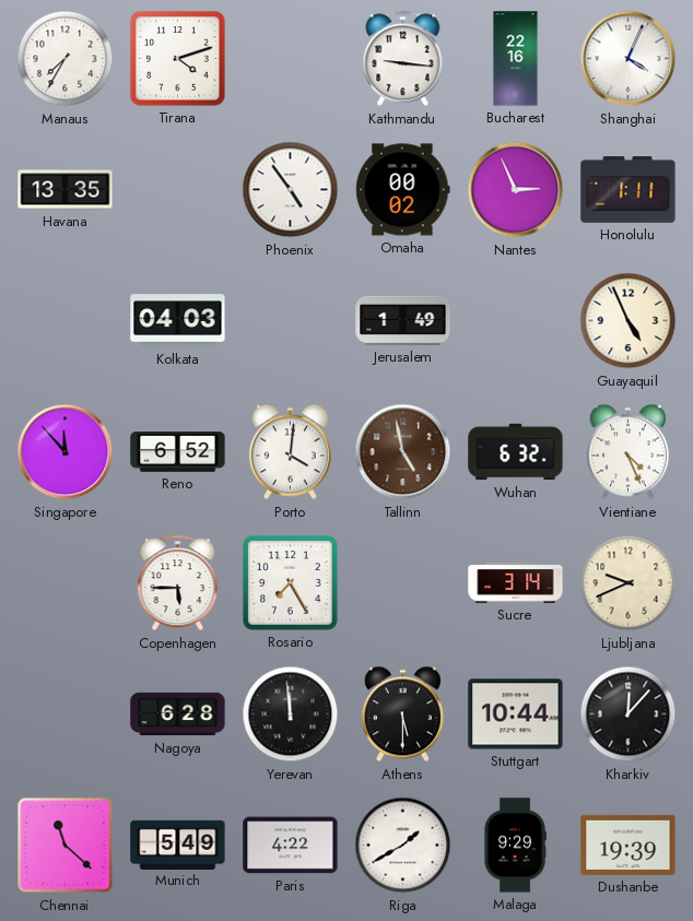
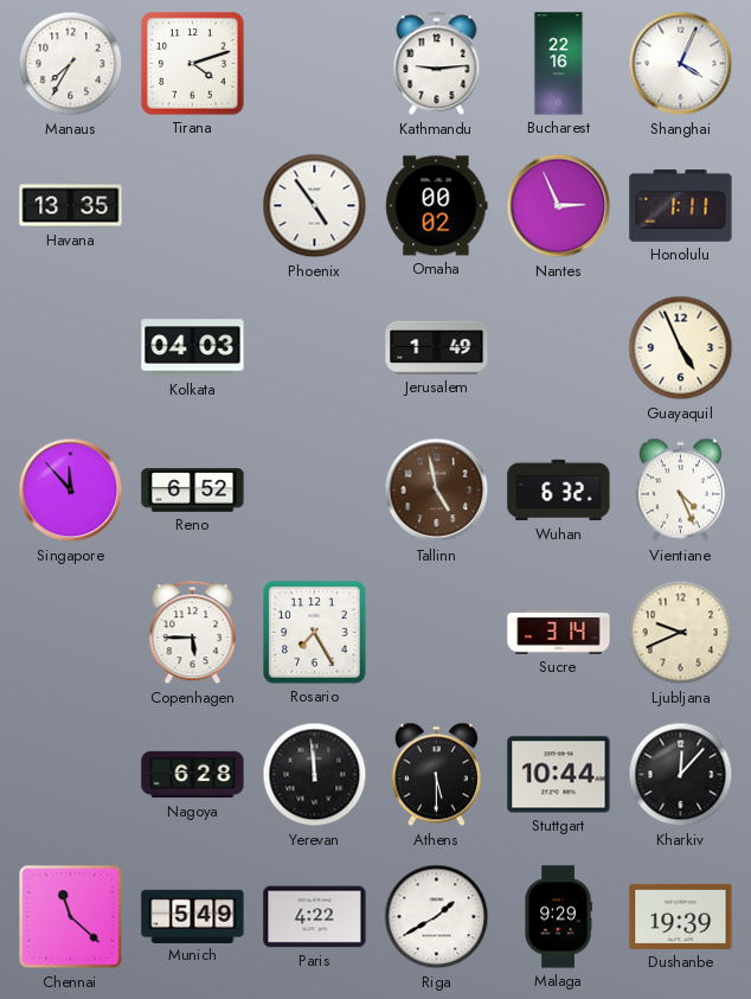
Kathmandu: 9:16 -> 9:14 (437, 64)
Porto: 4:01 -> none (290, 452)
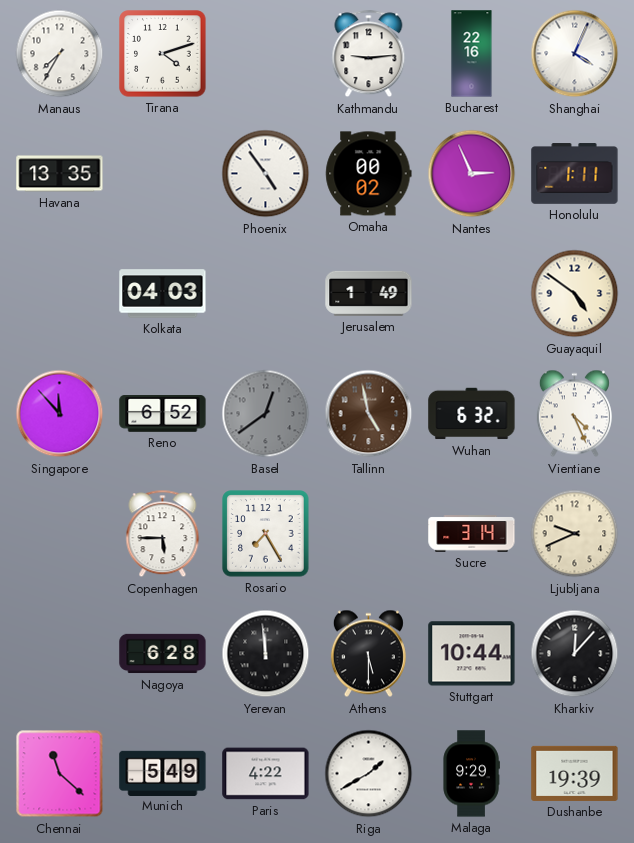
Guayaquil: 4:56 -> 4:51 (575, 294)
Basel: none -> 12:39 (266, 414)
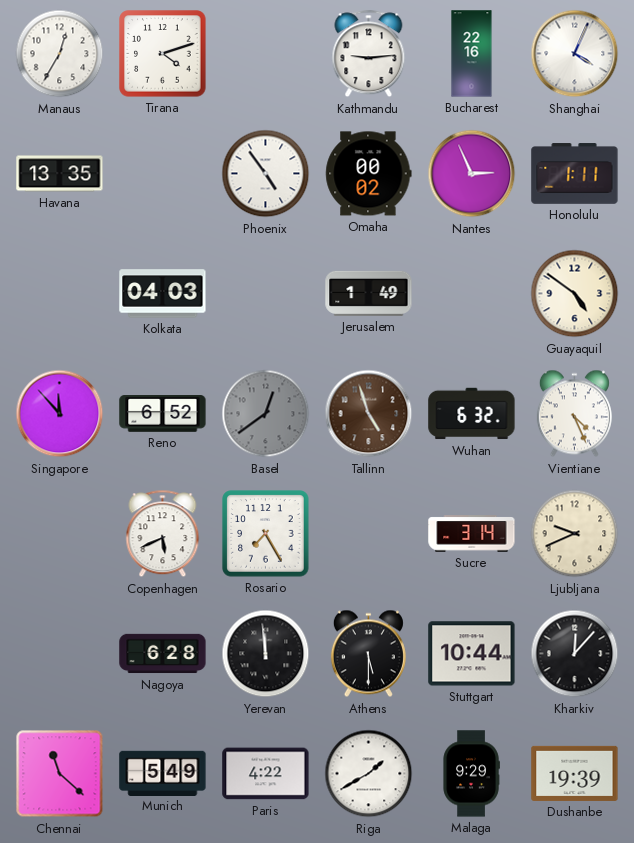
Manaus: 7:35 -> 12:35 (60, 54)
Tallinn: 4:58 -> 4:57 (369, 414)
Copenhagen: 5:45 -> 5:41 (163, 534)
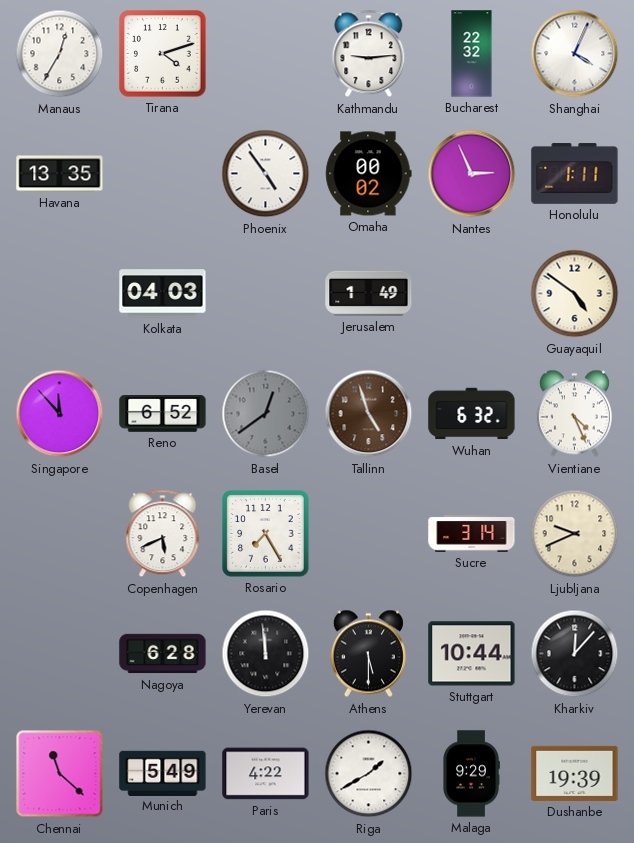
Bucharest: 22:16 -> 22:32 (472, 54)
